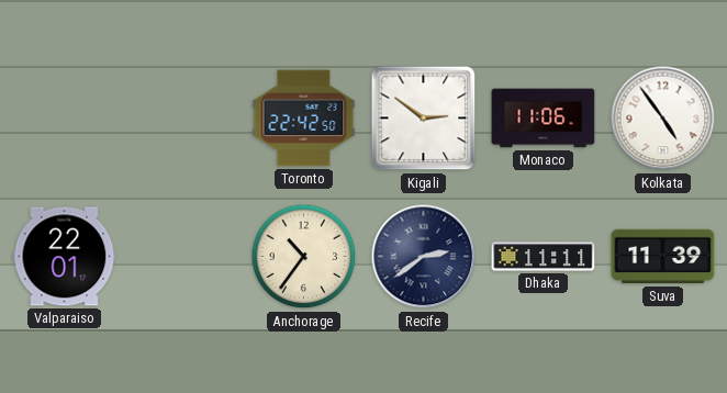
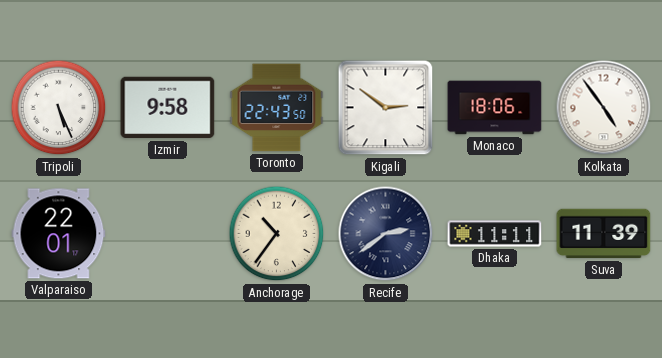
Tripoli: none -> 5:26 (59, 108)
Izmir: none -> 9:58 (168, 108)
Toronto: 22:42 -> 22:43 (277, 108)
Monaco: 11:06 -> 18:06 (495, 108)
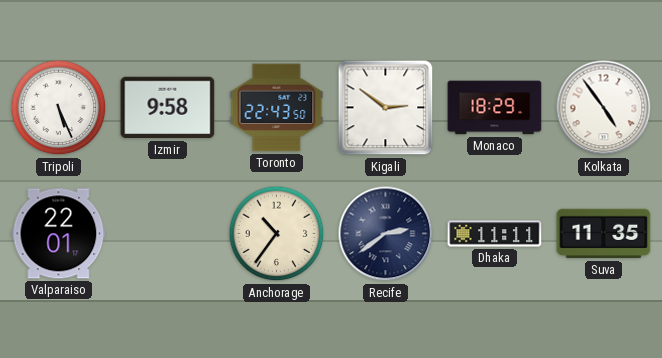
Monaco: 18:06 -> 18:29 (495, 108)
Suva: 11:39 -> 11:35 (604, 234)
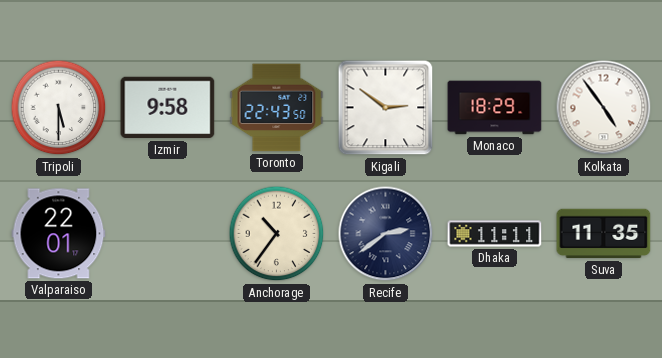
Tripoli: 5:26 -> 5:30 (59, 108)
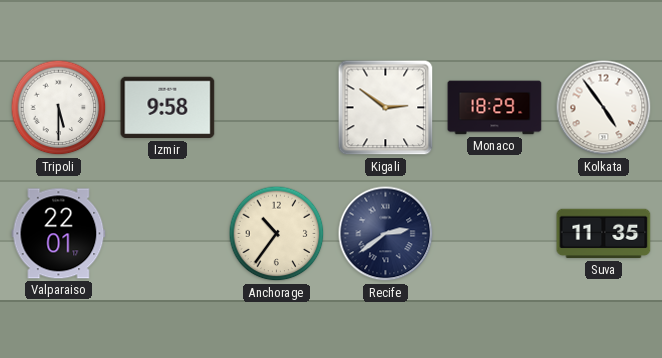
Toronto: 22:43 -> none (277, 108)
Dhaka: 11:11 -> none (495, 234)
